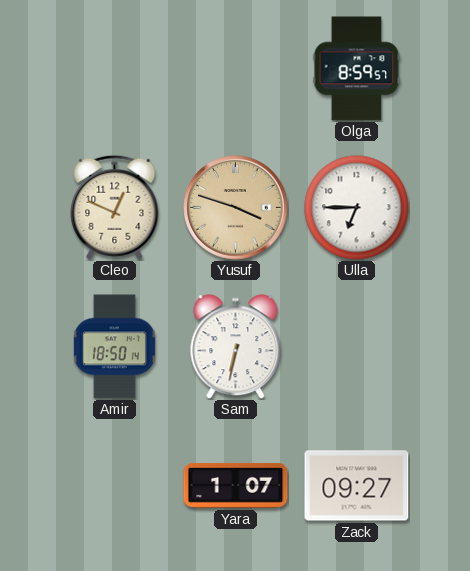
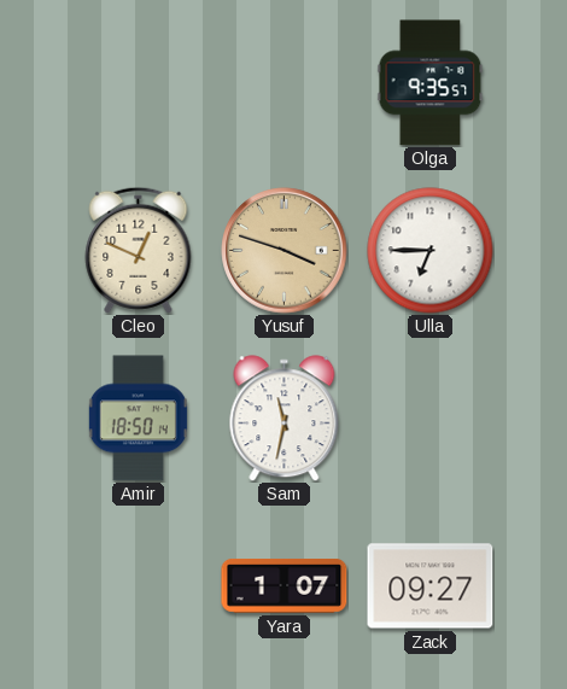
Olga: 8:59 -> 9:35 (431, 83)
Sam: 6:32 -> 11:32 (285, 419)
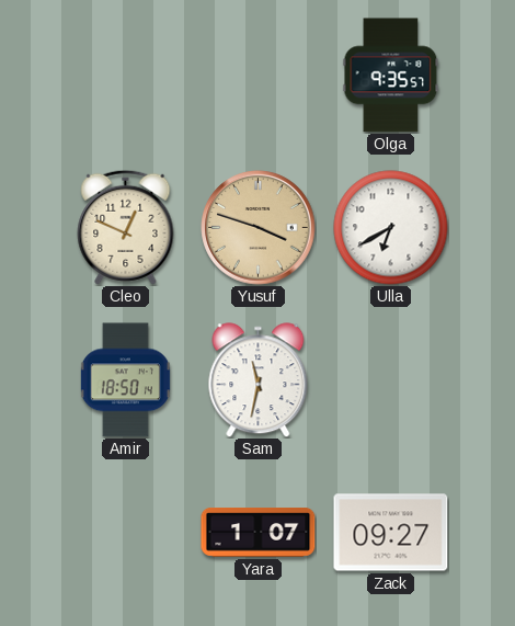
Ulla: 6:45 -> 6:40 (391, 228)
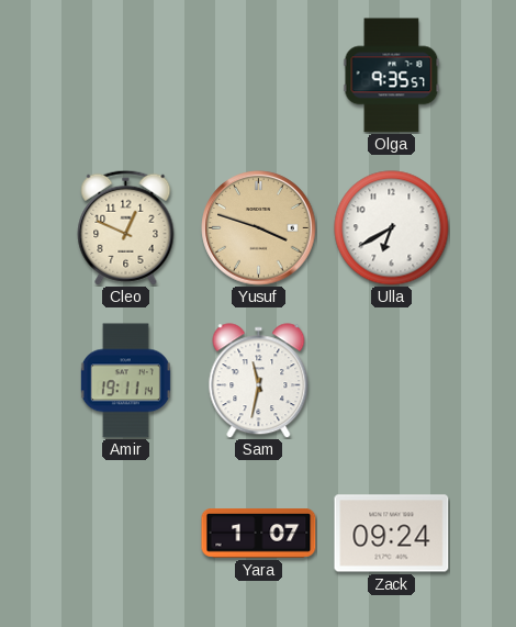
Amir: 18:50 -> 19:11 (125, 381)
Zack: 09:27 -> 09:24 (392, 534)
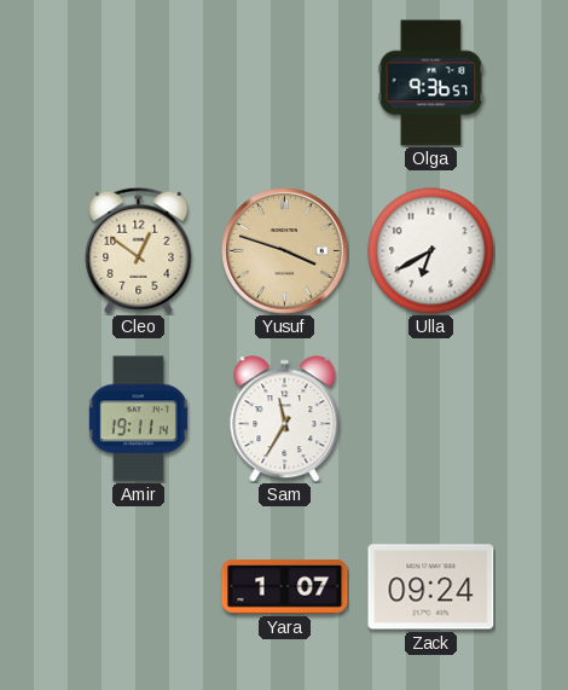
Olga: 9:35 -> 9:36 (431, 83)
Cleo: 12:49 -> 12:51 (139, 250)
Sam: 11:32 -> 11:35 (285, 419)
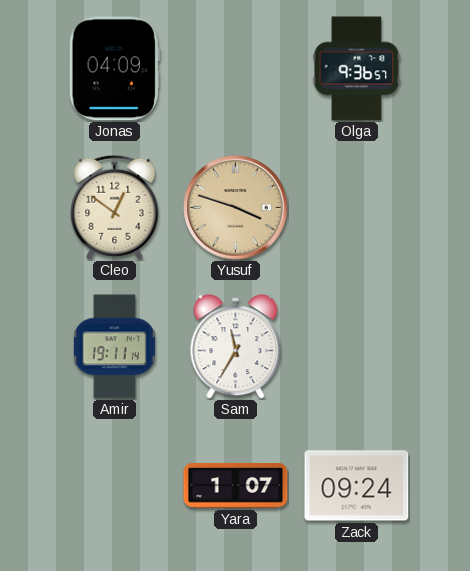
Jonas: none -> 04:09 (114, 69)
Ulla: 6:40 -> none (431, 251)
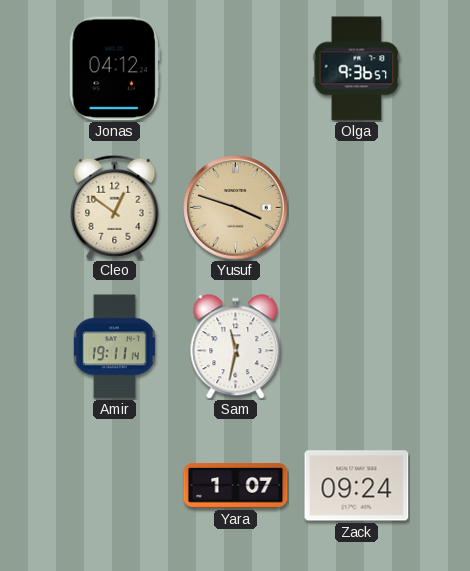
Jonas: 04:09 -> 04:12 (114, 69)
Sam: 11:35 -> 11:32 (236, 347)
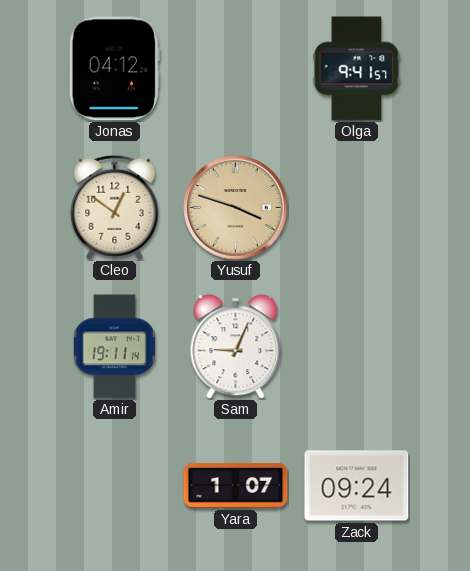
Olga: 9:36 -> 9:41 (357, 69)
Sam: 11:32 -> 9:04 (236, 347)
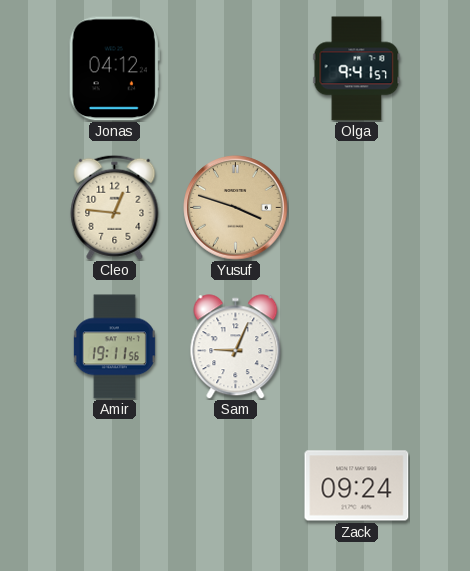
Cleo: 12:51 -> 12:46 (115, 207)
Amir: 19:11:14 -> 19:11:56 (114, 347)
Yara: 1:07 -> none (236, 486)
